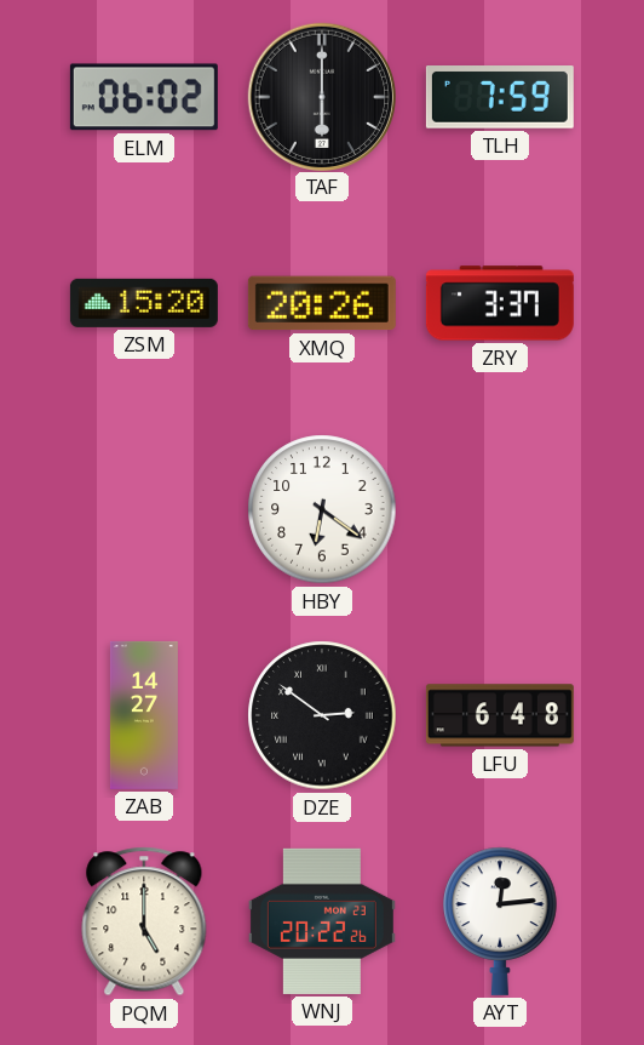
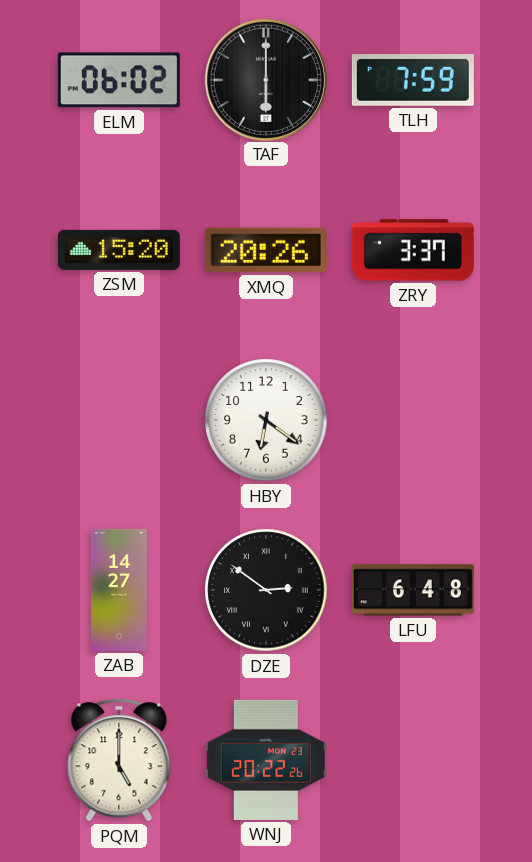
AYT: 12:14 -> none (500, 921)
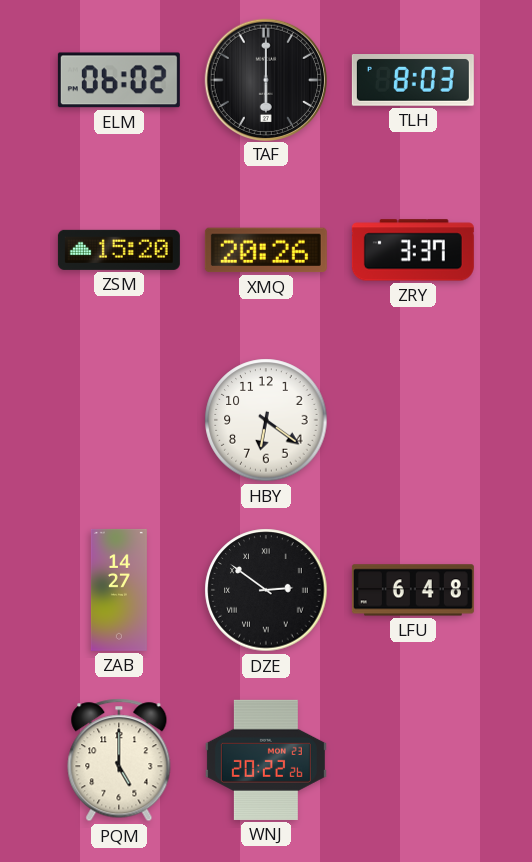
TLH: 7:59 -> 8:03 (413, 81)
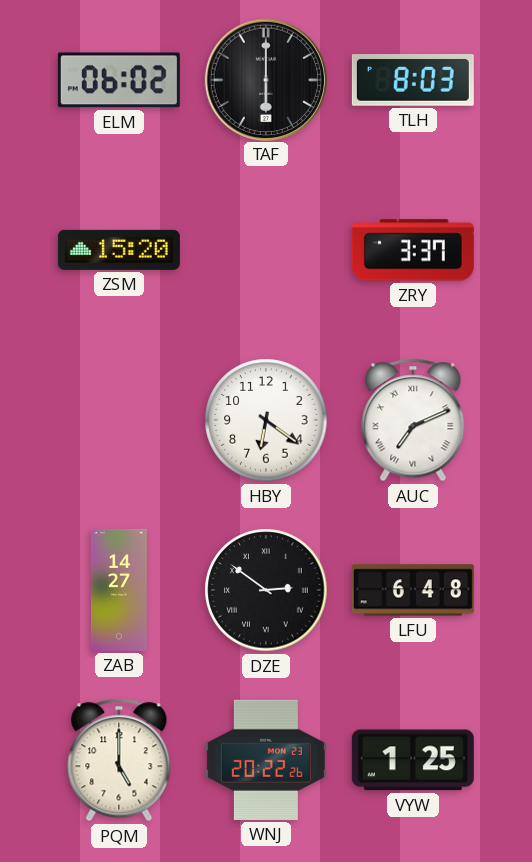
XMQ: 20:26 -> none (266, 250)
AUC: none -> 7:11 (413, 420)
VYW: none -> 1:25 (413, 760)
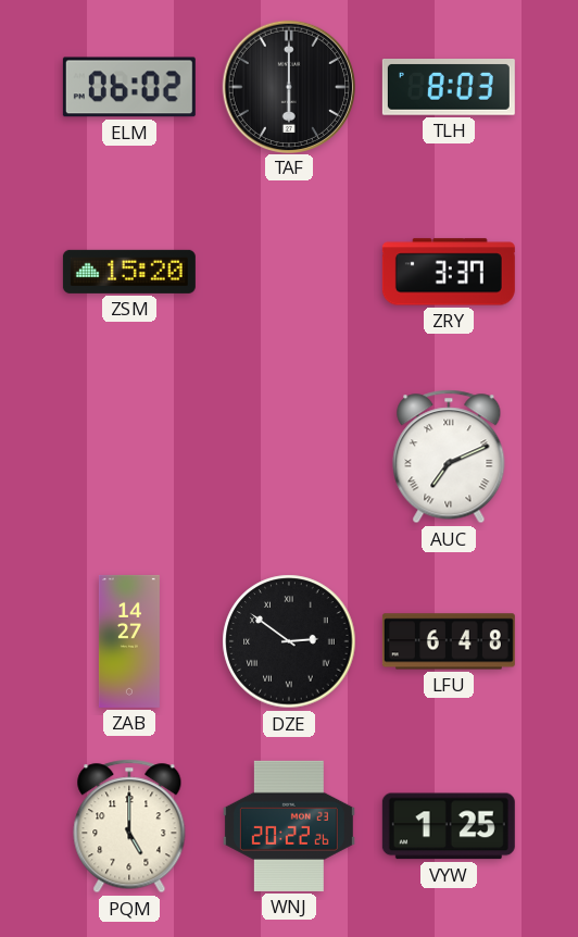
HBY: 6:21 -> none (266, 420)
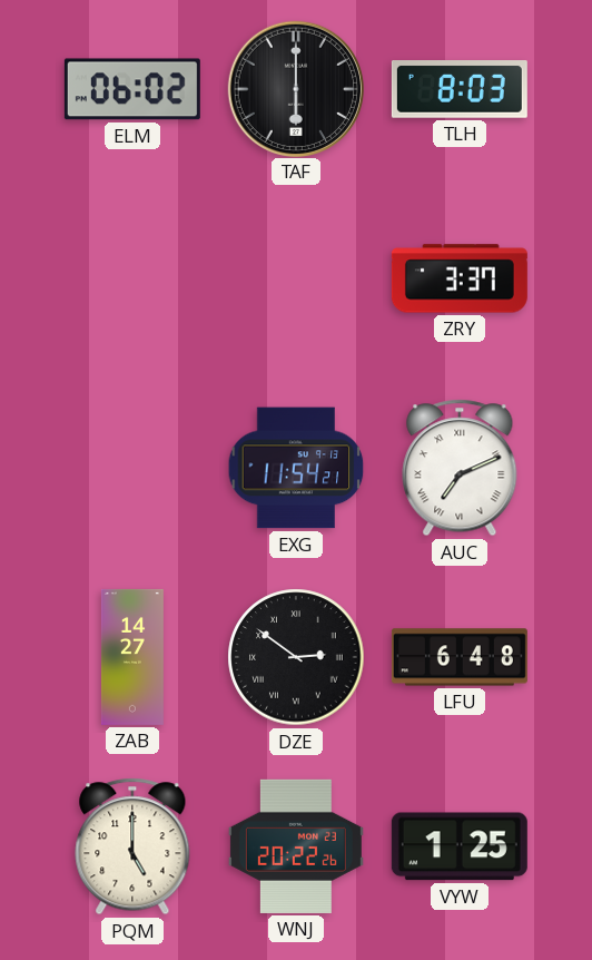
ZSM: 15:20 -> none (129, 272)
EXG: none -> 11:54 (296, 468)
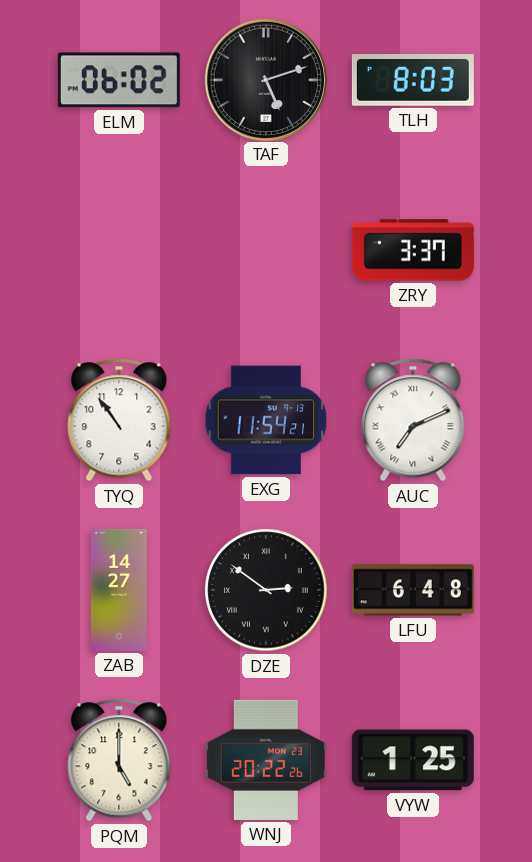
TAF: 6:00 -> 5:12 (265, 79)
TYQ: none -> 10:54 (119, 420)
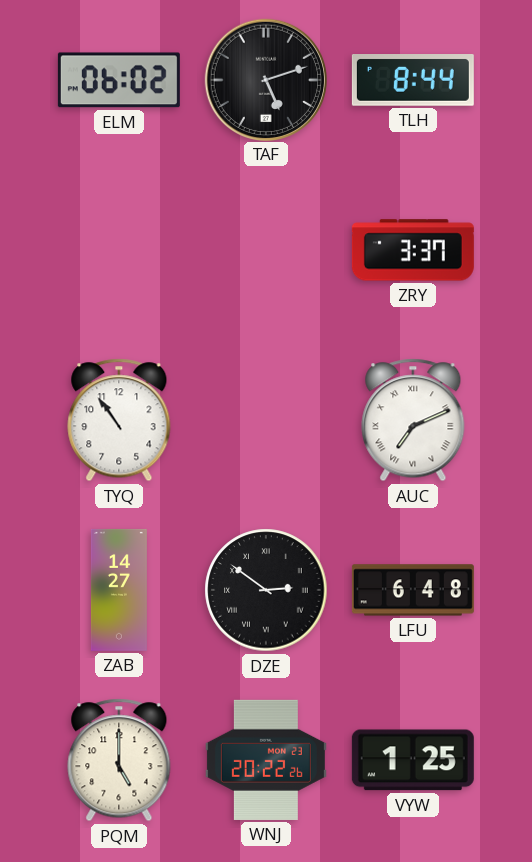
TLH: 8:03 -> 8:44 (413, 81)
EXG: 11:54 -> none (266, 420)
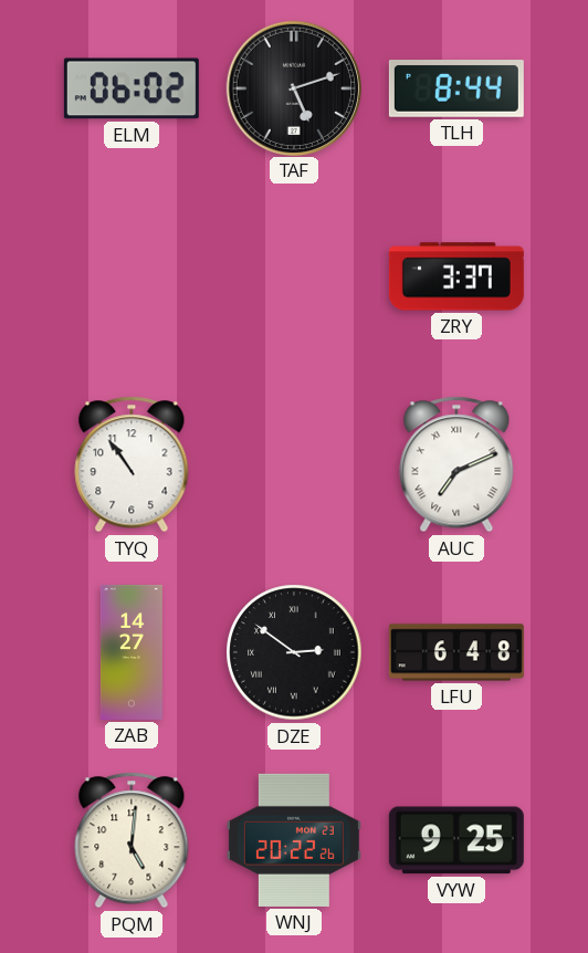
PQM: 5:00 -> 5:01 (132, 840)
VYW: 1:25 -> 9:25 (456, 840)
